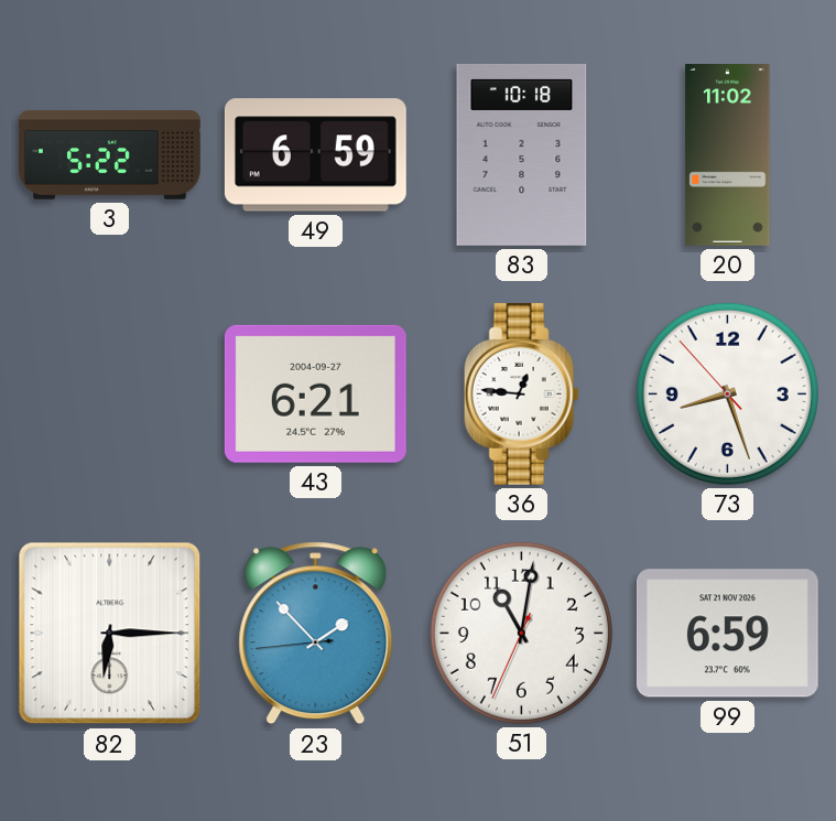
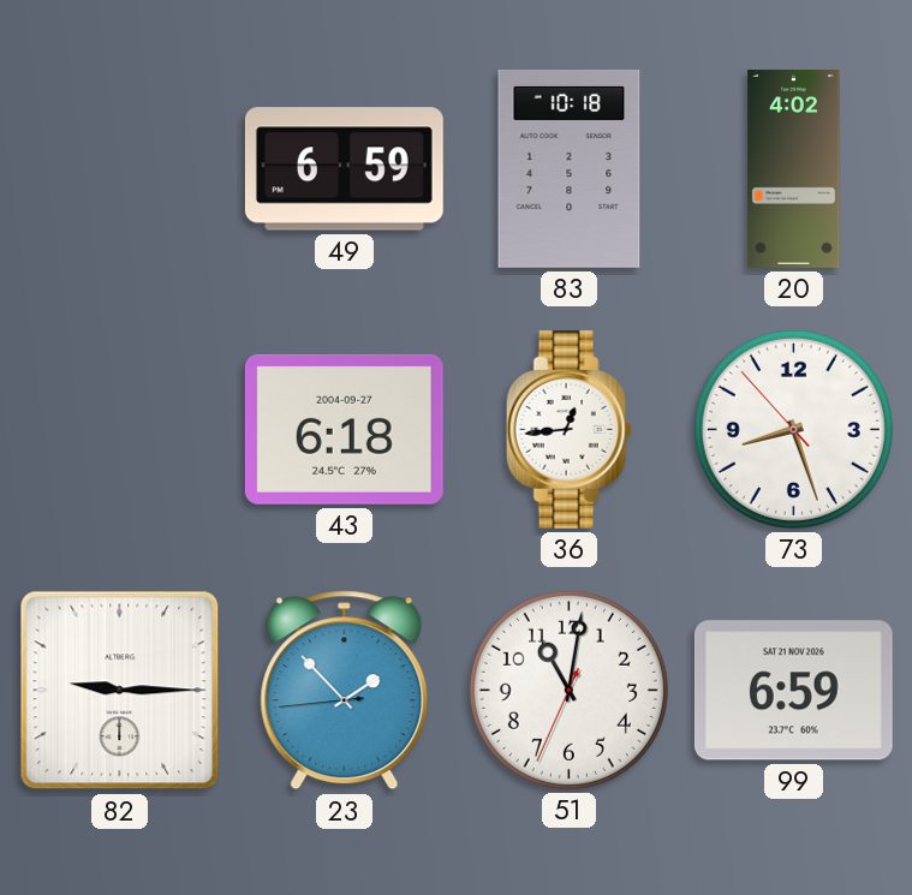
3: 5:22 -> none (110, 155)
20: 11:02 -> 4:02 (794, 169)
43: 6:21 -> 6:18 (344, 429)
36: 12:46 -> 12:44 (568, 429)
82: 6:15 -> 9:15 (120, 691)
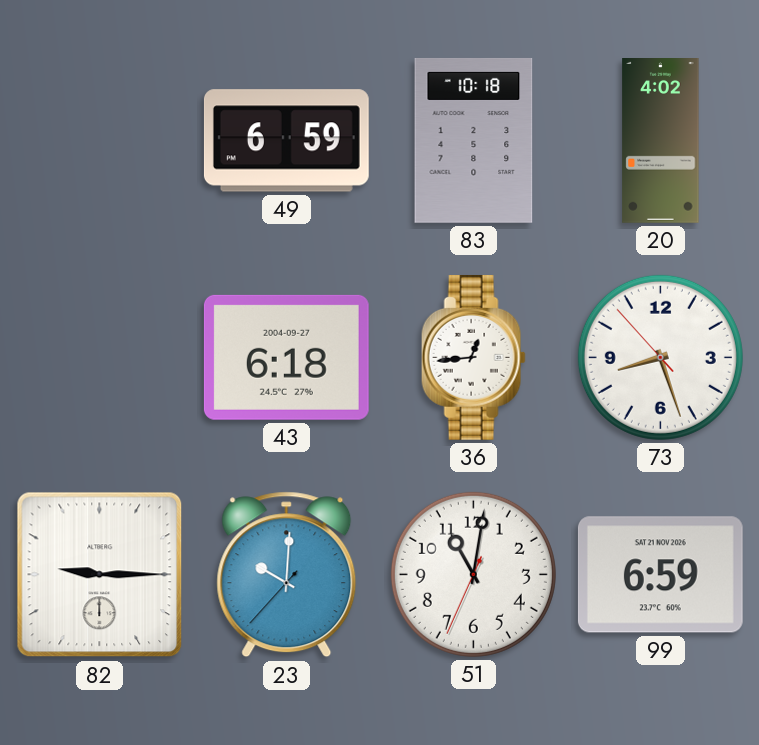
23: 1:52 -> 10:00 (287, 575)
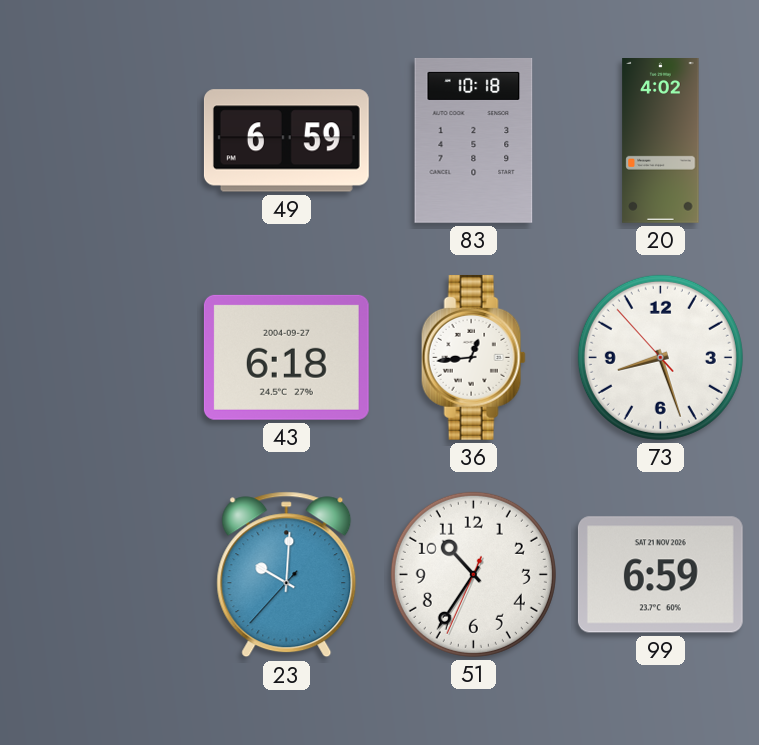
82: 9:15 -> none (100, 575)
51: 11:01 -> 10:35 (473, 574)
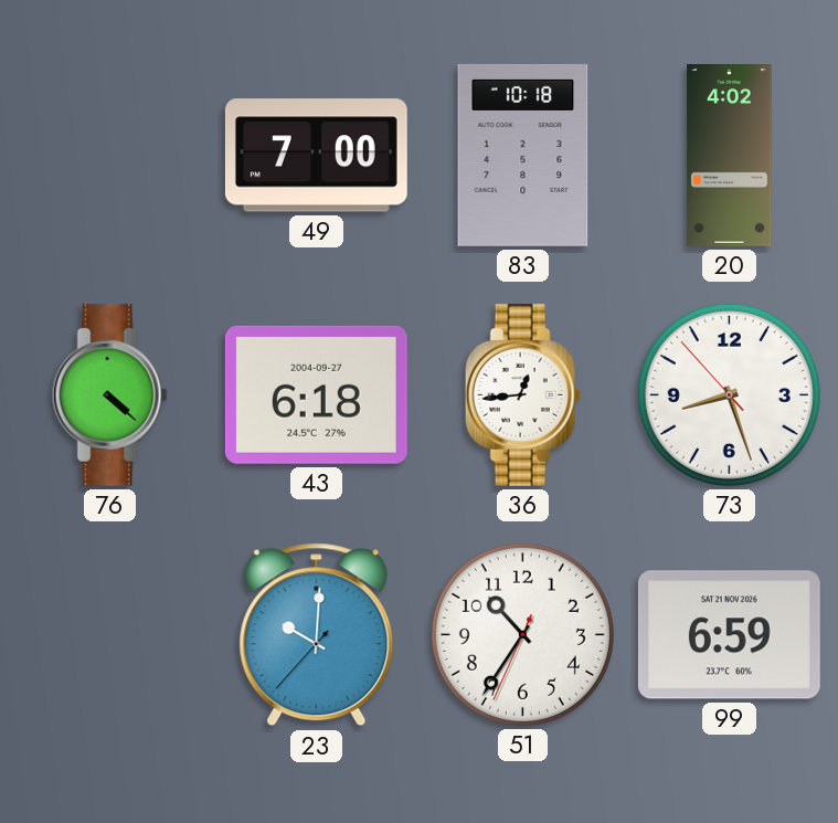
49: 6:59 -> 7:00 (316, 156)
76: none -> 4:22 (109, 394)
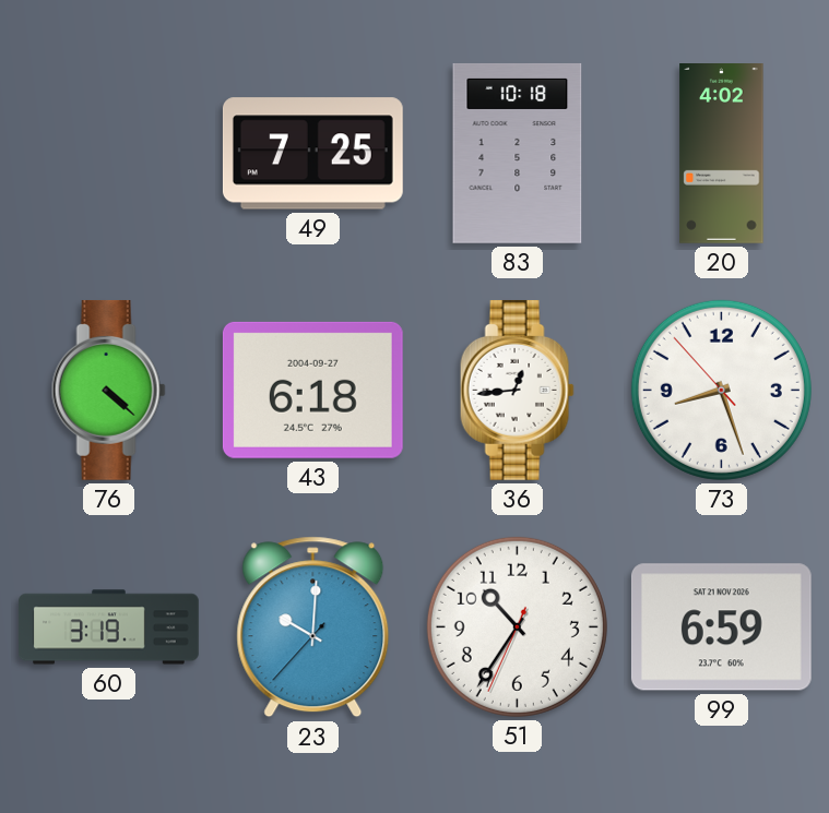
49: 7:00 -> 7:25 (312, 154)
60: none -> 3:19 (109, 627)
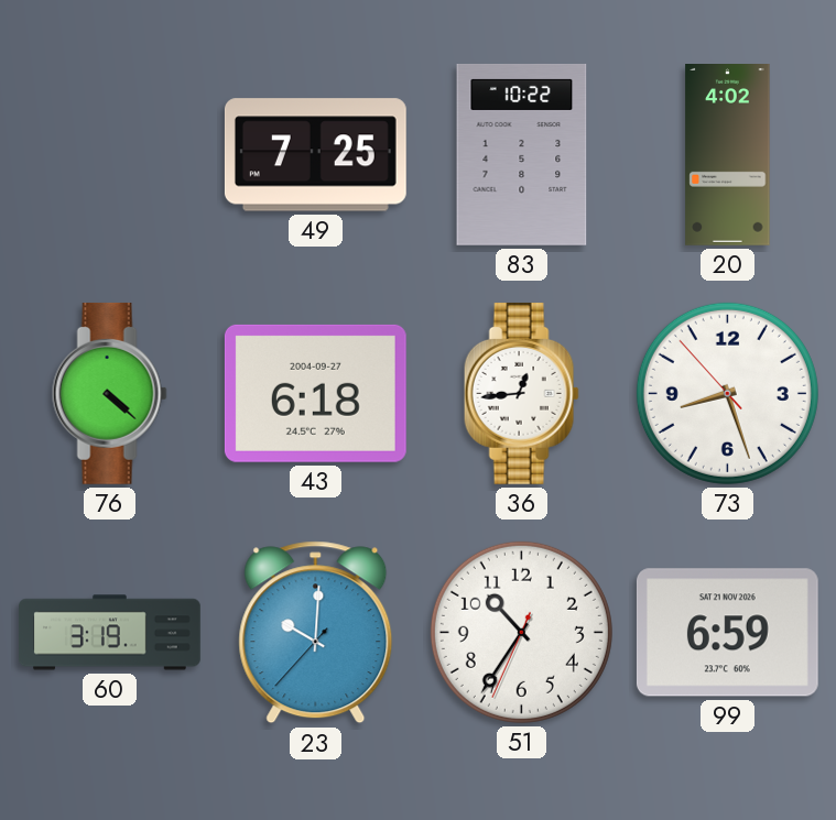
83: 10:18 -> 10:22 (522, 154)
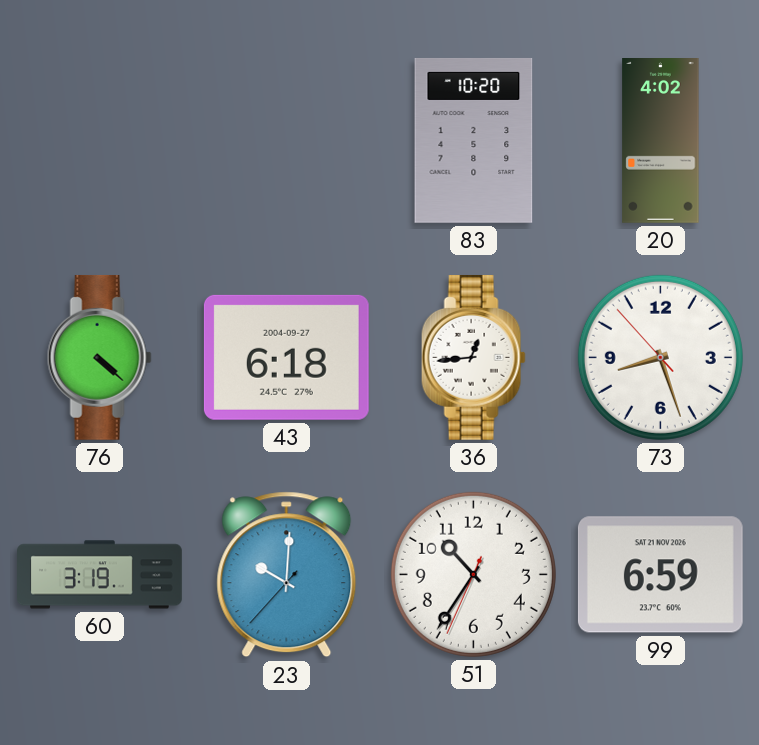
49: 7:25 -> none (315, 155)
83: 10:22 -> 10:20 (474, 140)
